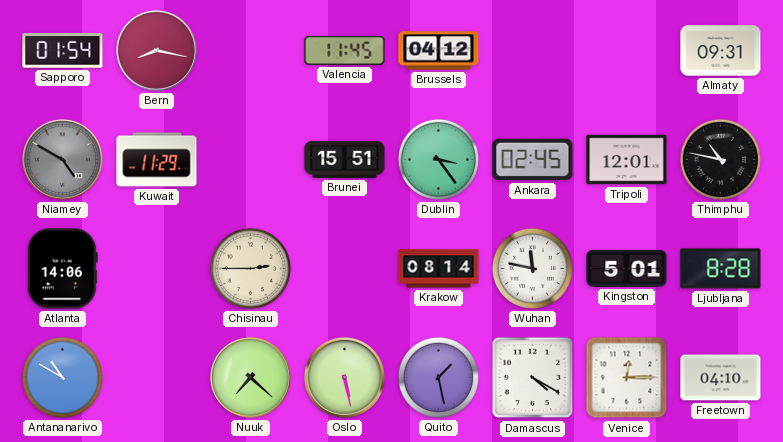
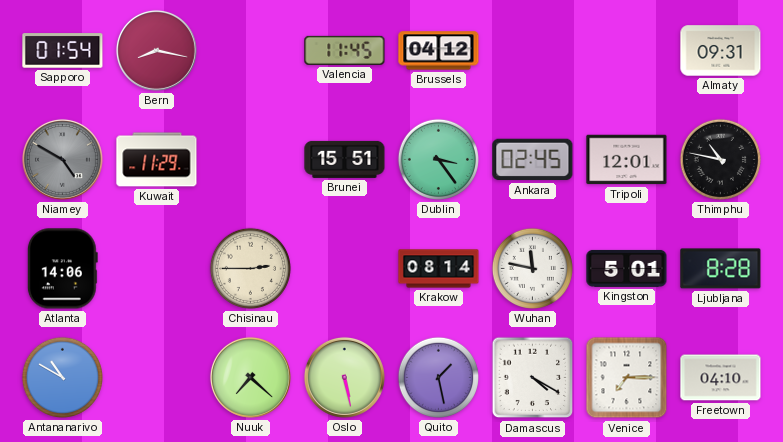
Venice: 12:15 -> 7:15 (627, 378)
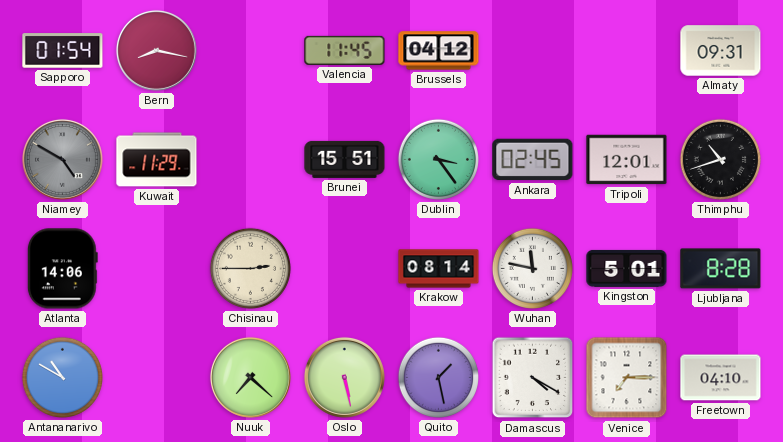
Thimphu: 10:47 -> 10:42 (720, 159)
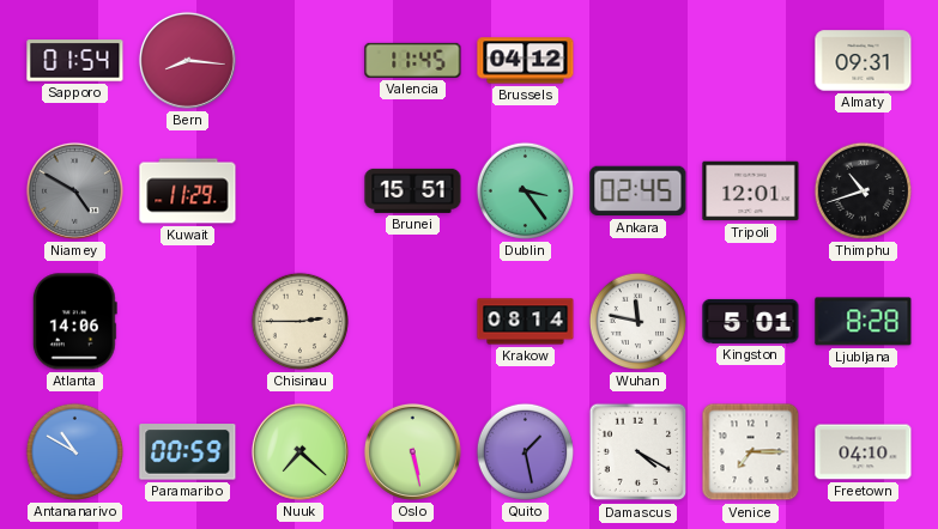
Bern: 8:17 -> 8:16 (187, 60)
Paramaribo: none -> 00:59 (188, 452)
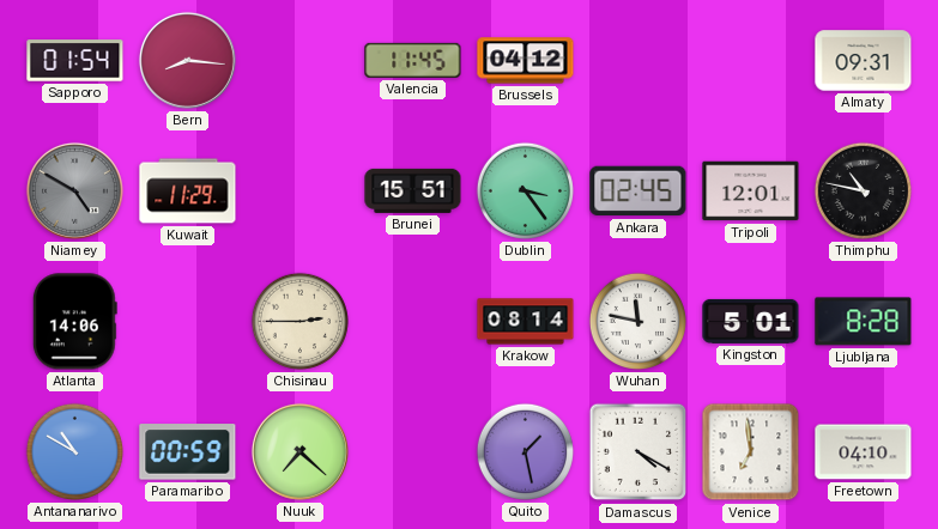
Thimphu: 10:42 -> 10:47 (863, 190)
Oslo: 5:28 -> none (412, 451)
Venice: 7:15 -> 6:59 (751, 452)
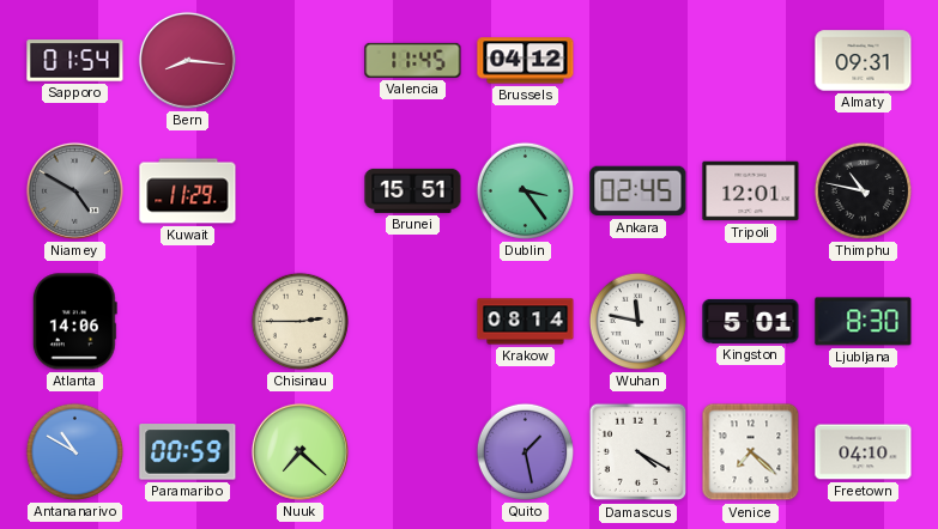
Ljubljana: 8:28 -> 8:30 (864, 322)
Venice: 6:59 -> 7:22 (751, 452)
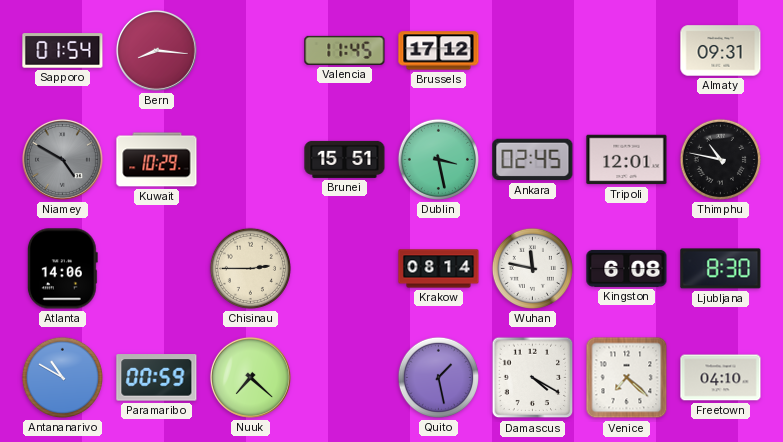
Brussels: 04:12 -> 17:12 (439, 51)
Kuwait: 11:29 -> 10:29 (157, 160)
Dublin: 3:24 -> 3:28 (438, 159)
Kingston: 5:01 -> 6:08 (627, 268)
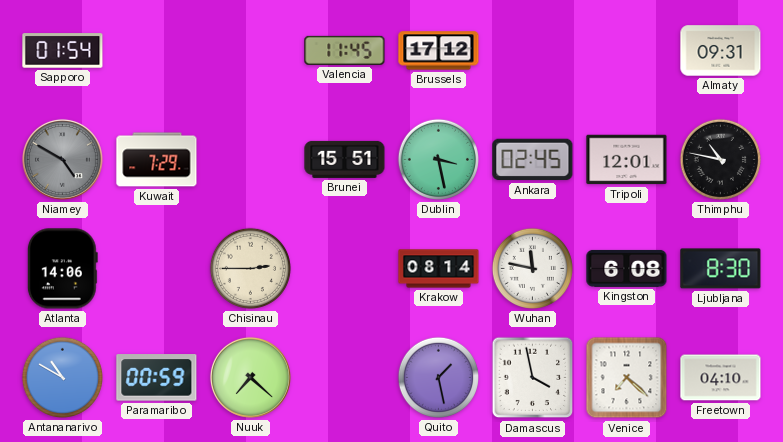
Bern: 8:16 -> none (156, 50)
Kuwait: 10:29 -> 7:29 (157, 160)
Damascus: 4:20 -> 3:58 (533, 378)
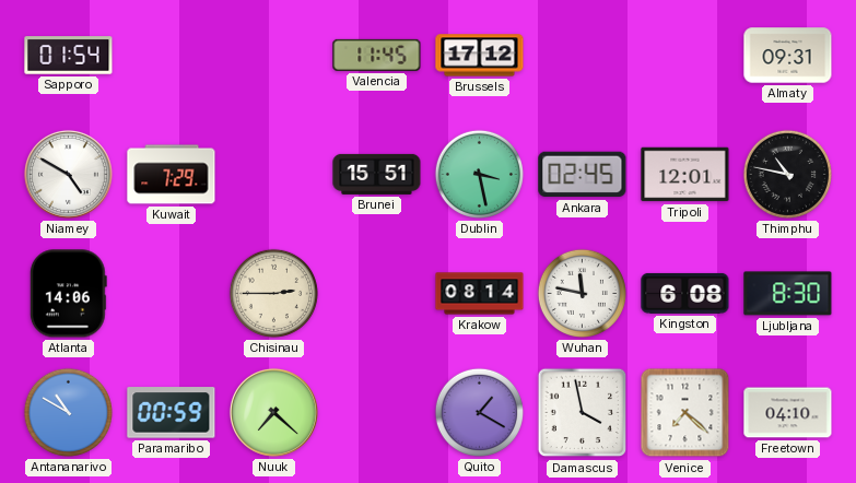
Niamey dial: grey -> white (68, 174)
Quito: 1:28 -> 1:20 (479, 412)
